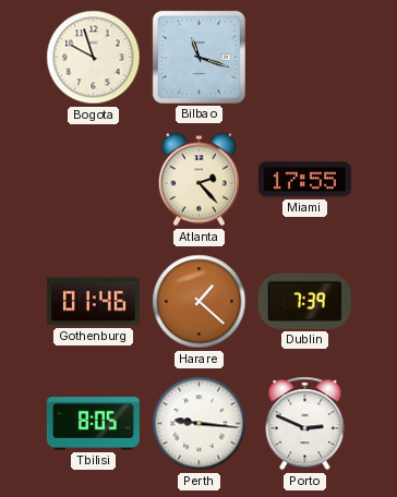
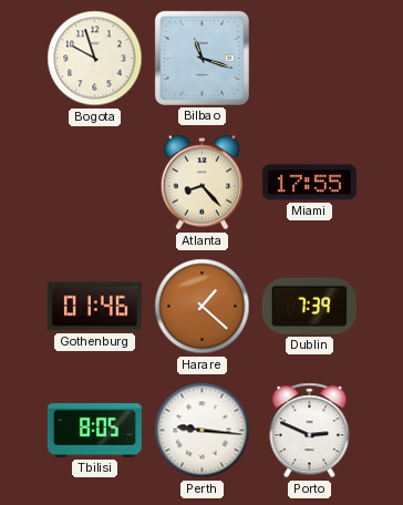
Atlanta: 2:23 -> 8:23 (201, 183)
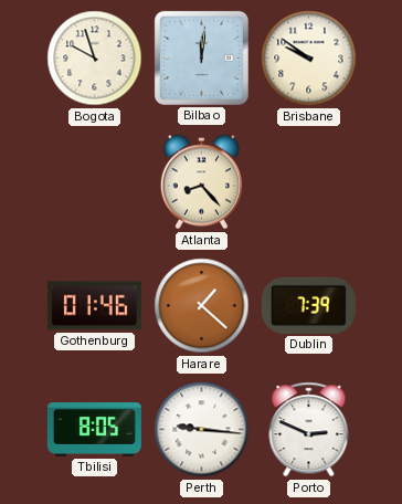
Bilbao: 11:18 -> 12:01 (201, 57)
Brisbane: none -> 9:51 (309, 59)
Miami: 17:55 -> none (309, 183)
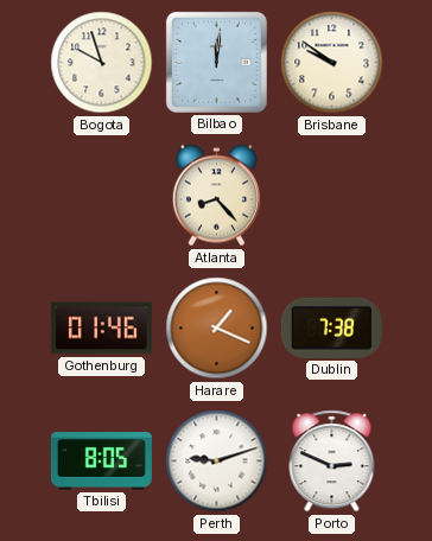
Harare: 1:22 -> 1:19 (217, 329)
Dublin: 7:39 -> 7:38 (331, 327)
Perth: 9:16 -> 9:12 (217, 462)
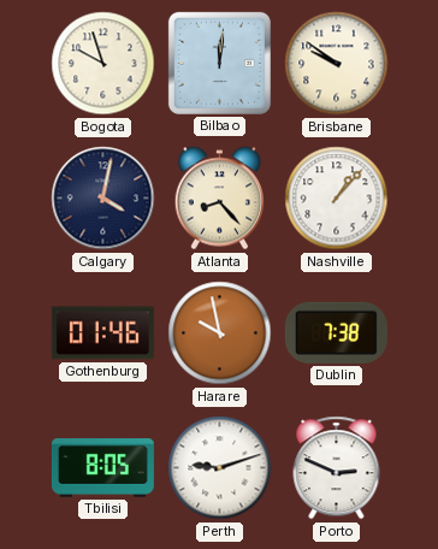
Calgary: none -> 4:02 (103, 199)
Nashville: none -> 1:07 (337, 199)
Harare: 1:19 -> 9:58 (220, 333)
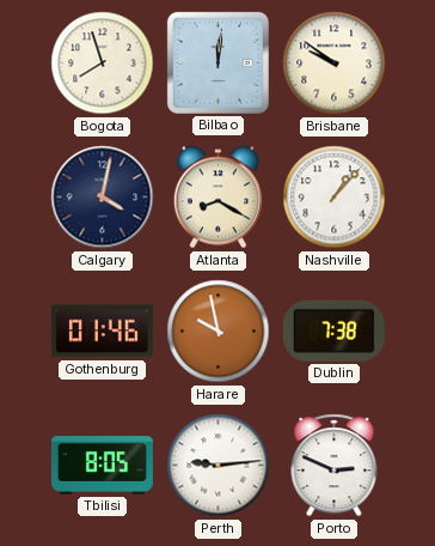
Bogota: 9:57 -> 7:57 (103, 63)
Atlanta: 8:23 -> 8:20 (217, 198)
Perth: 9:12 -> 9:14 (219, 466)
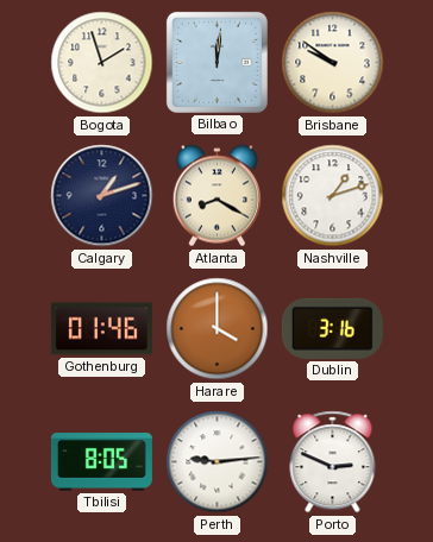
Bogota: 7:57 -> 1:57 (102, 63)
Calgary: 4:02 -> 1:12 (102, 196)
Nashville: 1:07 -> 1:12 (333, 196)
Harare: 9:58 -> 4:00 (218, 329)
Dublin: 7:38 -> 3:16 (332, 328)
